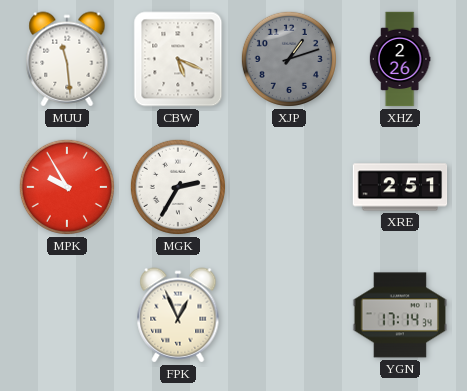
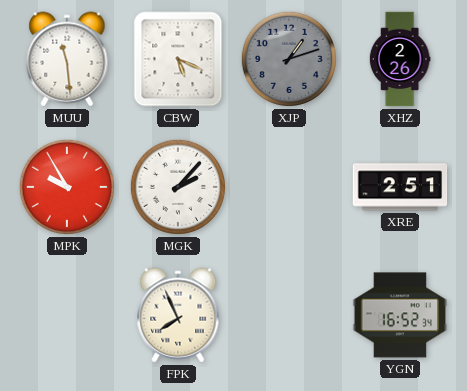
MGK: 2:35 -> 2:07 (178, 187)
FPK: 12:56 -> 7:56 (178, 315)
YGN: 17:14 -> 16:52 (400, 315)
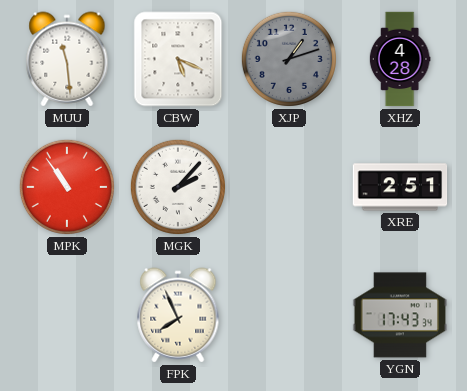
XHZ: 2:26 -> 4:28 (400, 59)
MPK: 9:55 -> 10:54 (67, 187)
YGN: 16:52 -> 17:43 (400, 315)
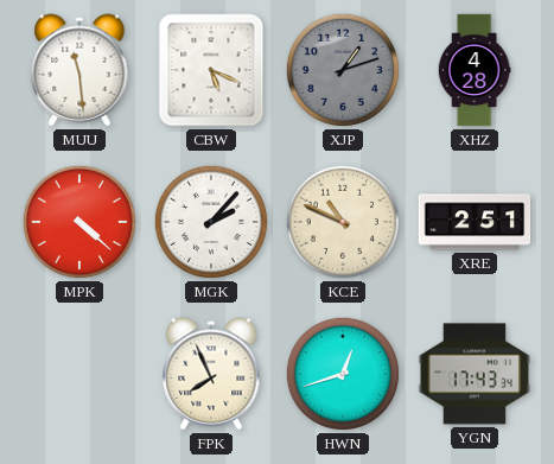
MPK: 10:54 -> 4:22 (79, 222)
KCE: none -> 10:49 (343, 222)
HWN: none -> 12:42 (343, 374)
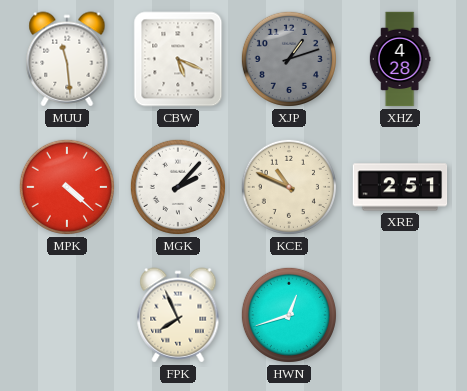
YGN: 17:43 -> none (475, 374)
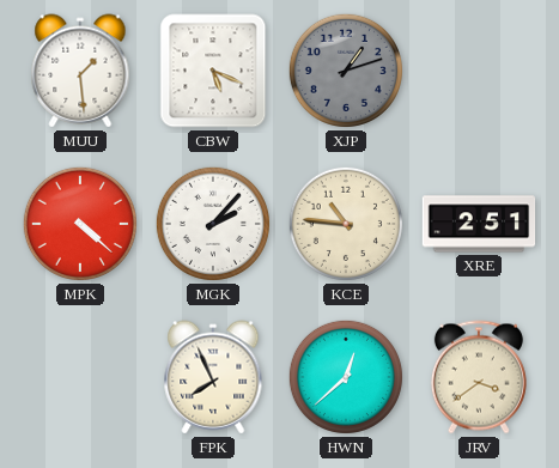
MUU: 11:29 -> 1:29 (80, 71)
XHZ: 4:28 -> none (400, 59)
KCE: 10:49 -> 10:46 (346, 224)
HWN: 12:42 -> 12:38 (346, 377)
JRV: none -> 3:39 (479, 377)
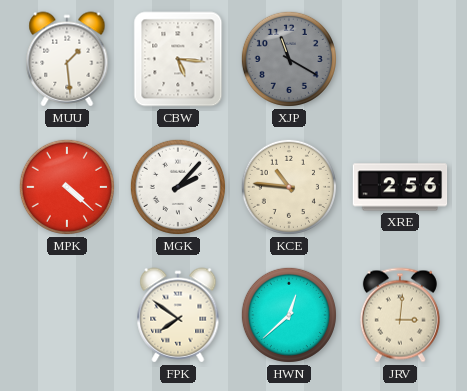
CBW: 5:19 -> 5:16 (178, 59)
XJP: 1:12 -> 11:20 (289, 59)
XRE: 2:51 -> 2:56 (400, 187)
FPK: 7:56 -> 7:51 (178, 315)
JRV: 3:39 -> 3:01 (400, 315)
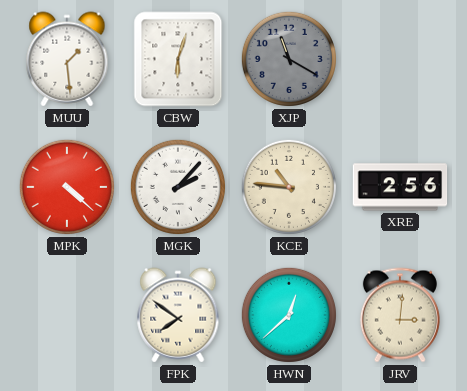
CBW: 5:16 -> 6:03 (178, 59)
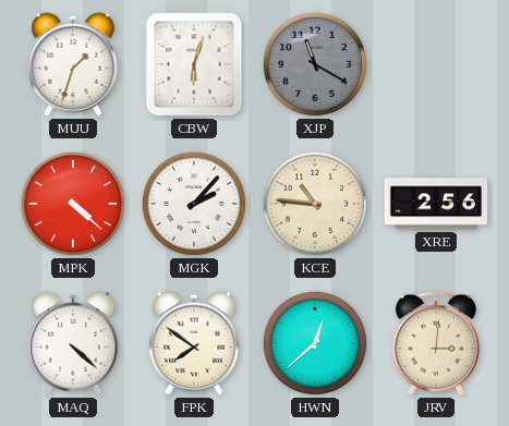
MUU: 1:29 -> 1:33 (73, 64)
MAQ: none -> 4:22 (73, 343)
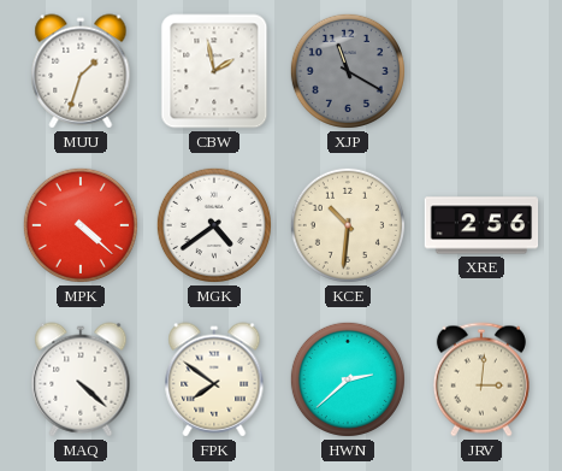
CBW: 6:03 -> 1:58 (214, 71)
MGK: 2:07 -> 4:39 (214, 225)
KCE: 10:46 -> 10:31 (348, 225)
HWN: 12:38 -> 2:38 (348, 379)
